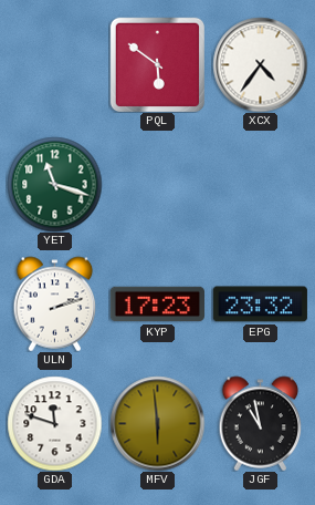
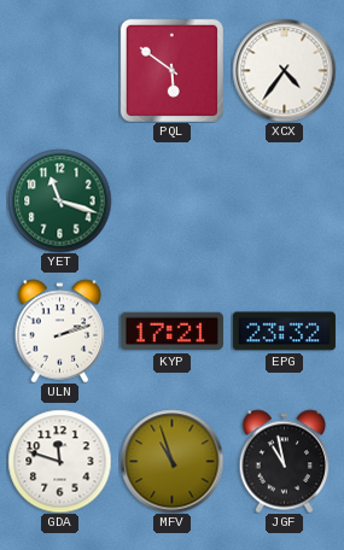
KYP: 17:23 -> 17:21 (171, 332)
MFV: 5:59 -> 10:57 (171, 461)
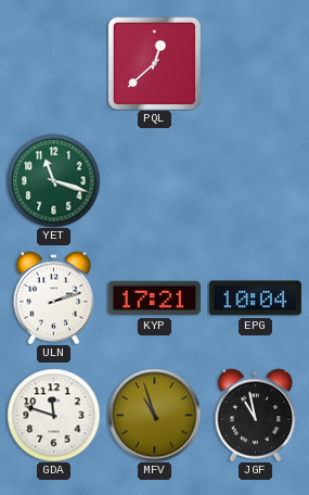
PQL: 5:51 -> 12:38 (154, 63)
XCX: 4:36 -> none (284, 70)
EPG: 23:32 -> 10:04 (255, 299)
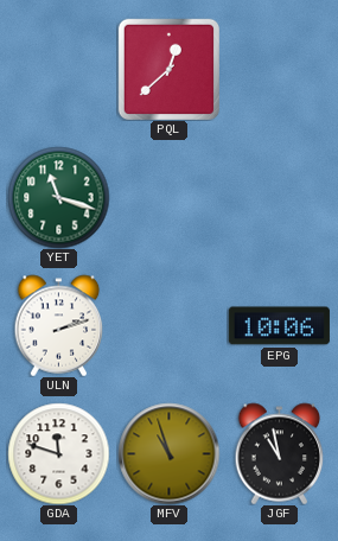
KYP: 17:21 -> none (154, 299)
EPG: 10:04 -> 10:06 (279, 326)
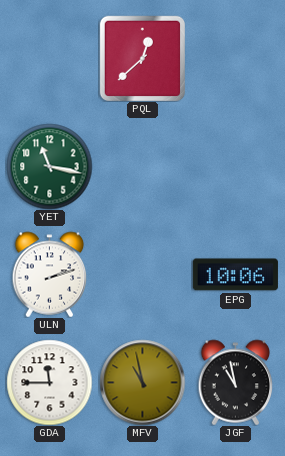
YET: 11:18 -> 11:17 (49, 166)
GDA: 11:48 -> 11:45 (49, 382)
MFV: 10:57 -> 10:58 (142, 382)
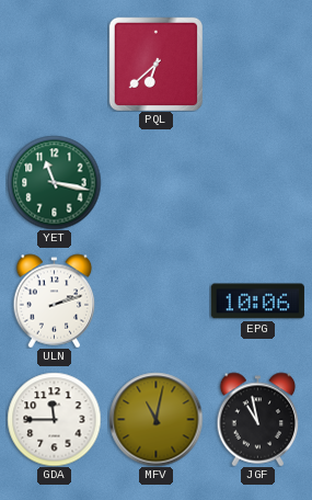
PQL: 12:38 -> 6:38 (155, 64)
MFV: 10:58 -> 11:02 (155, 419)
